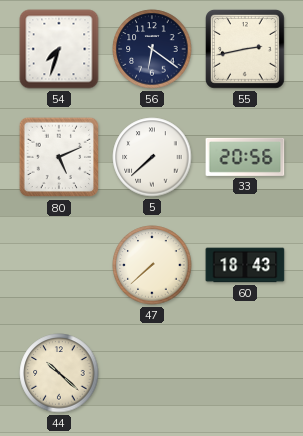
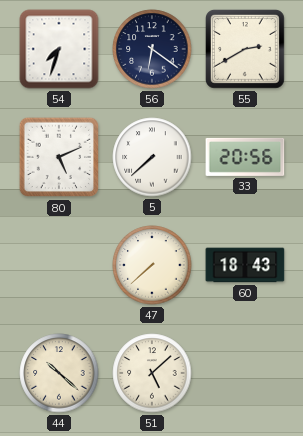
55: 2:43 -> 2:40 (246, 50)
51: none -> 5:08 (152, 373)
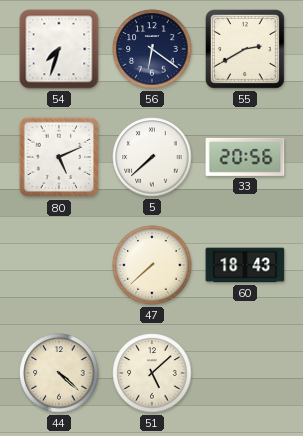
44: 10:22 -> 4:22 (59, 373)
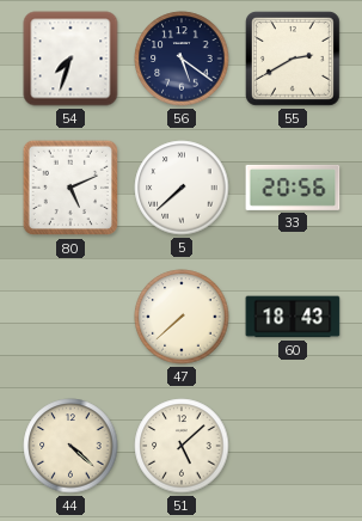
56: 6:21 -> 5:21 (182, 59)
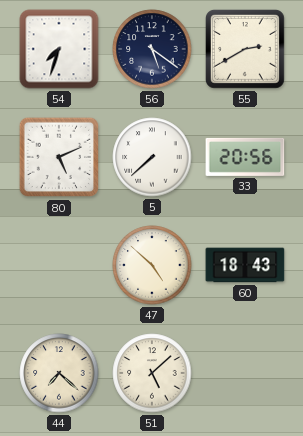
47: 7:38 -> 4:52 (152, 265)
44: 4:22 -> 7:22 (59, 373)
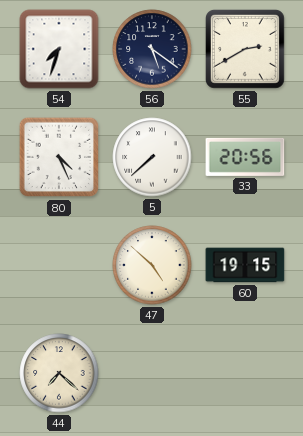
80: 5:11 -> 4:26 (59, 157)
60: 18:43 -> 19:15 (245, 265)
51: 5:08 -> none (152, 373)
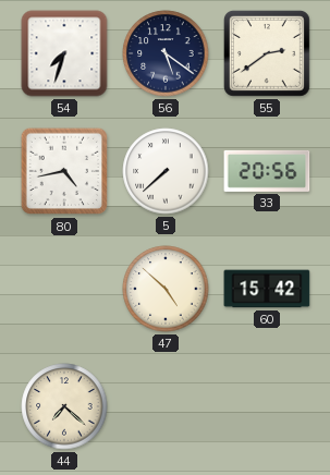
55: 2:40 -> 2:39 (268, 54)
80: 4:26 -> 4:43 (64, 171)
60: 19:15 -> 15:42 (267, 289)
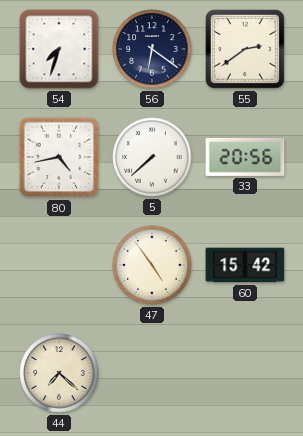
56: 5:21 -> 6:21 (152, 49)
47: 4:52 -> 4:54 (152, 265)
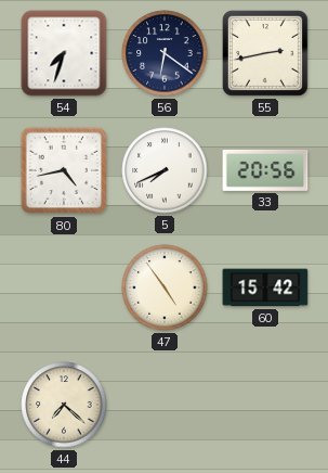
55: 2:39 -> 2:43 (266, 54)
5: 7:38 -> 7:41 (165, 170)
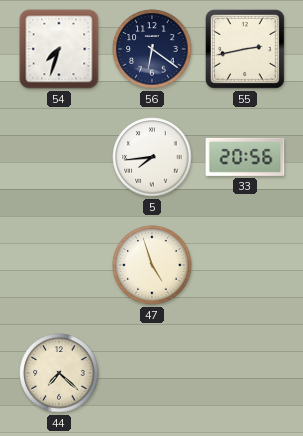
80: 4:43 -> none (64, 170)
5: 7:41 -> 7:44 (152, 157)
47: 4:54 -> 4:57 (152, 265)
60: 15:42 -> none (265, 287)
